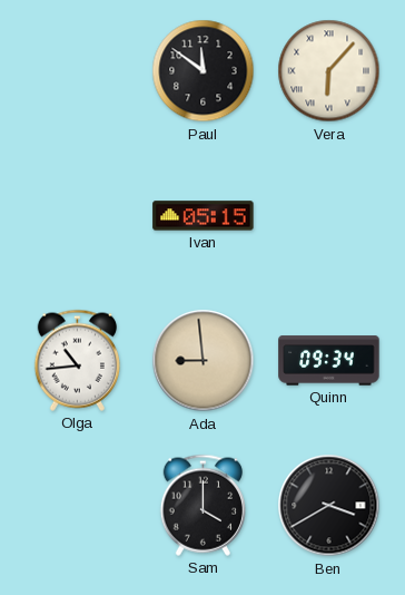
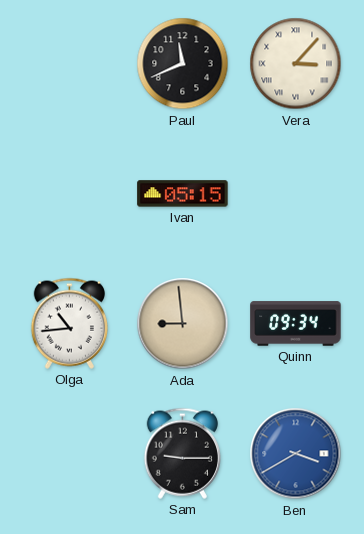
Paul: 11:51 -> 11:41 (183, 64)
Vera: 6:07 -> 3:07 (296, 64)
Sam: 4:00 -> 9:15 (182, 453)
Ben dial: black -> blue (296, 454)
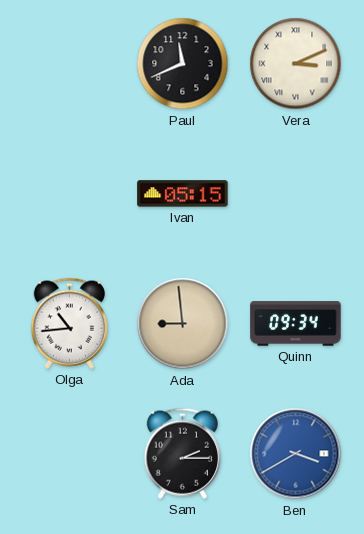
Vera: 3:07 -> 3:11 (296, 64)
Sam: 9:15 -> 2:15 (182, 453)
